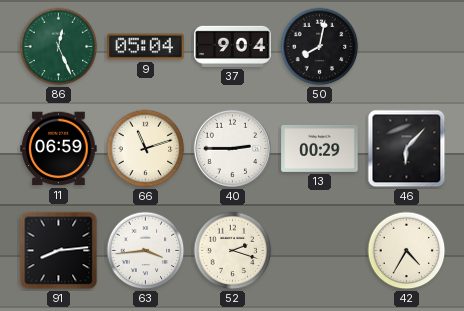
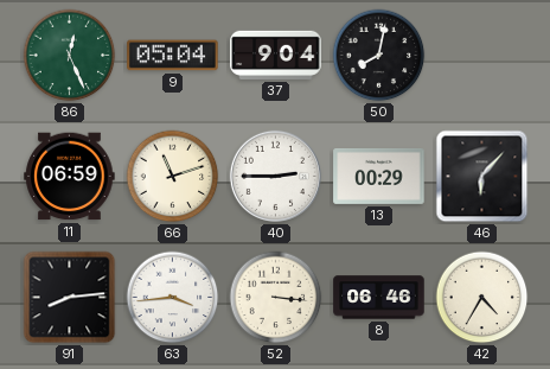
52: 2:18 -> 3:16 (276, 298)
8: none -> 06:46 (379, 298)
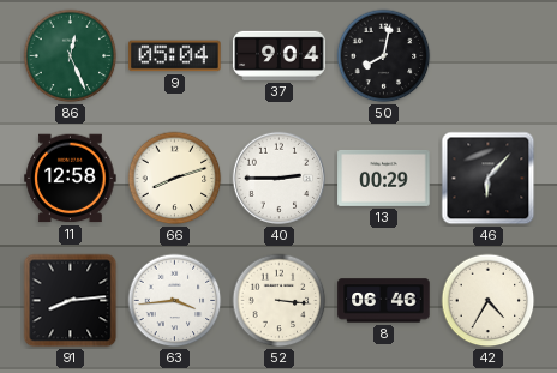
11: 06:59 -> 12:58 (71, 179)
66: 11:12 -> 8:12 (175, 179)
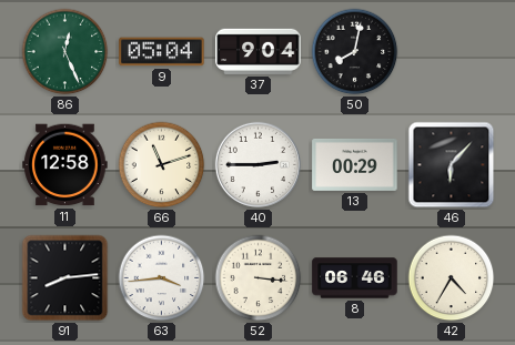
66: 8:12 -> 11:12 (162, 165)
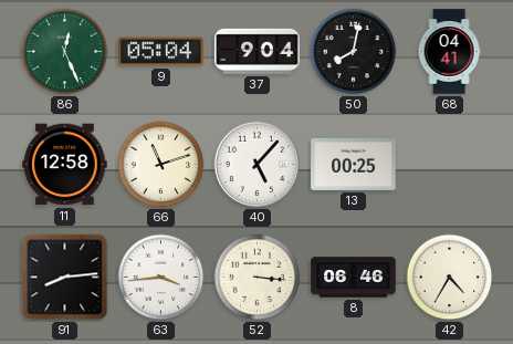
68: none -> 04:41 (449, 52)
40: 2:45 -> 5:07 (256, 164)
13: 00:29 -> 00:25 (354, 164)
46: 6:07 -> none (452, 165)
